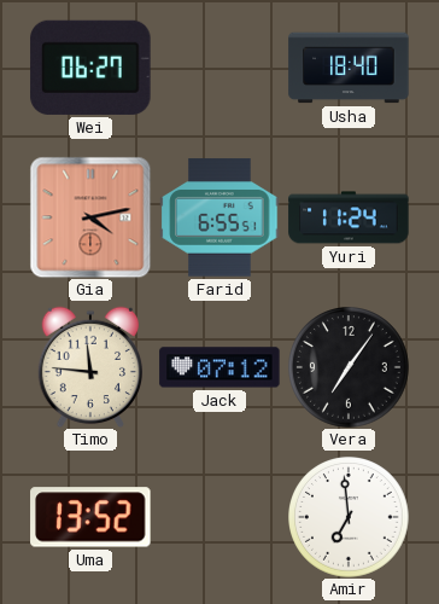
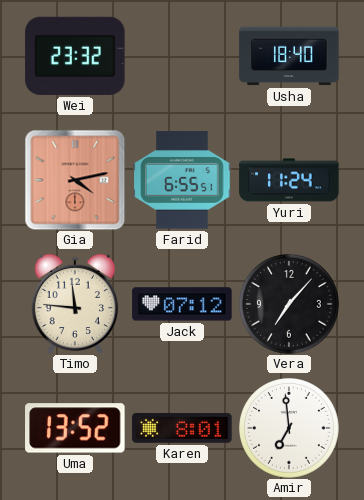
Wei: 06:27 -> 23:32 (75, 56)
Vera: 7:06 -> 7:07 (290, 305)
Karen: none -> 8:01 (182, 428)
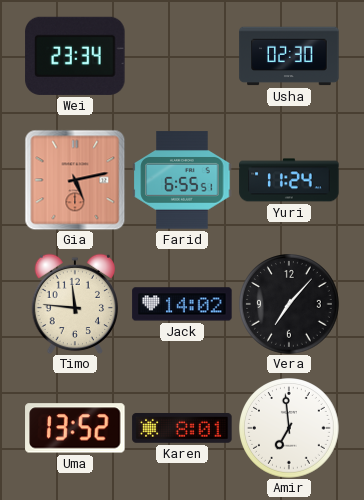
Wei: 23:32 -> 23:34 (75, 56)
Usha: 18:40 -> 02:30 (289, 56)
Gia: 4:13 -> 5:13 (75, 180)
Jack: 07:12 -> 14:02 (182, 304)
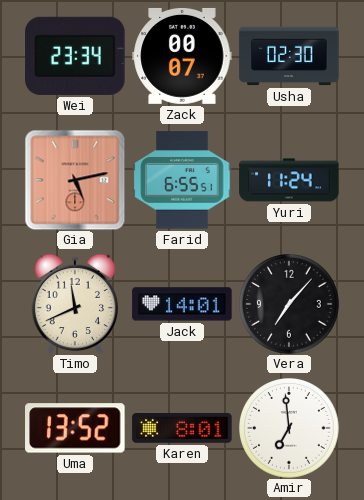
Zack: none -> 00:07 (182, 56)
Timo: 11:46 -> 11:41 (74, 304)
Jack: 14:02 -> 14:01 (182, 304)
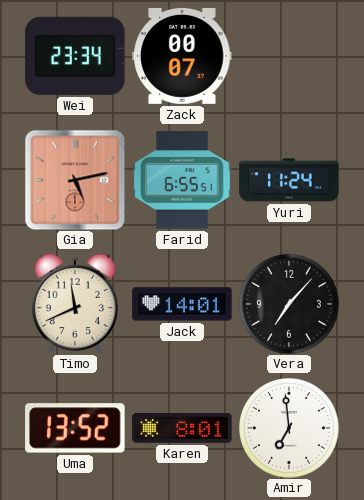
Usha: 02:30 -> none (289, 56)
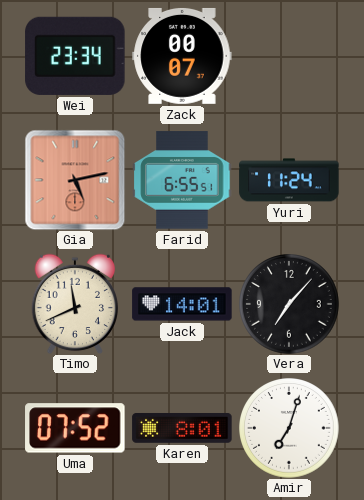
Uma: 13:52 -> 07:52 (75, 428)
Amir: 6:59 -> 7:03 (290, 429)
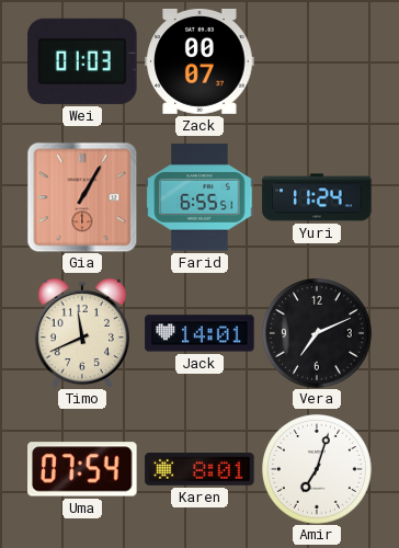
Wei: 23:34 -> 01:03 (82, 61)
Gia: 5:13 -> 1:05 (82, 197)
Vera: 7:07 -> 7:11 (318, 334)
Uma: 07:52 -> 07:54 (82, 469)
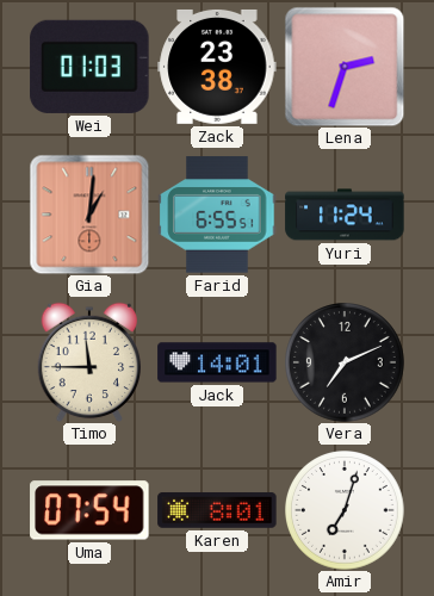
Zack: 00:07 -> 23:38 (217, 67)
Lena: none -> 2:33 (345, 67)
Gia: 1:05 -> 1:01 (89, 215)
Timo: 11:41 -> 11:45 (88, 362)
